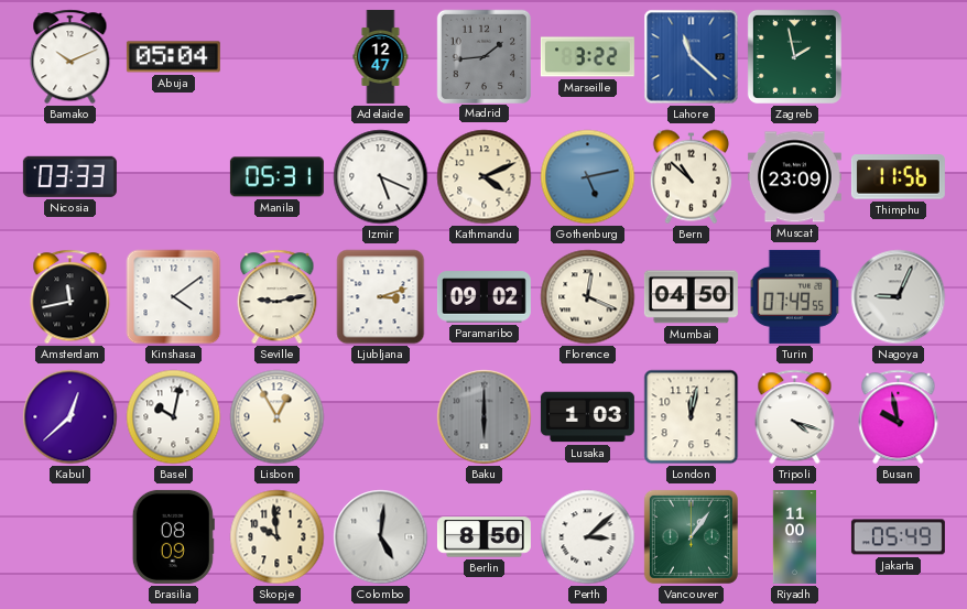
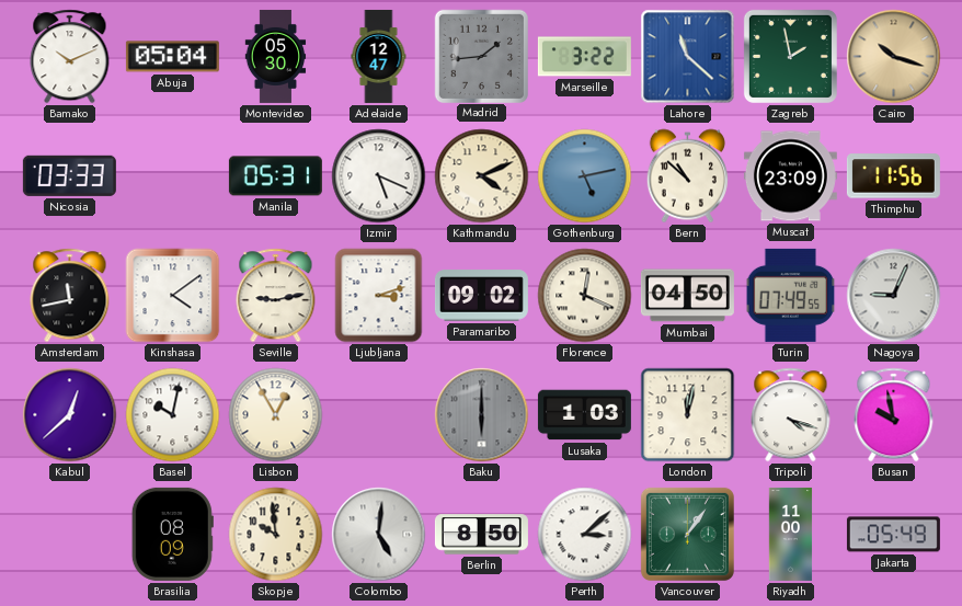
Montevideo: none -> 05:30 (276, 56)
Cairo: none -> 10:18 (894, 57)
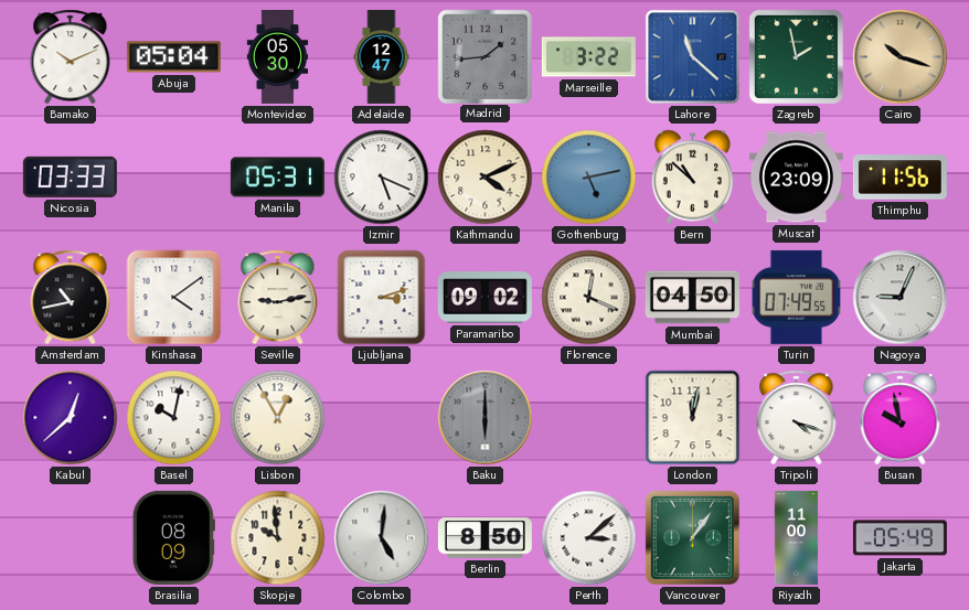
Amsterdam: 11:43 -> 10:43 (71, 298)
Lusaka: 1:03 -> none (584, 415)
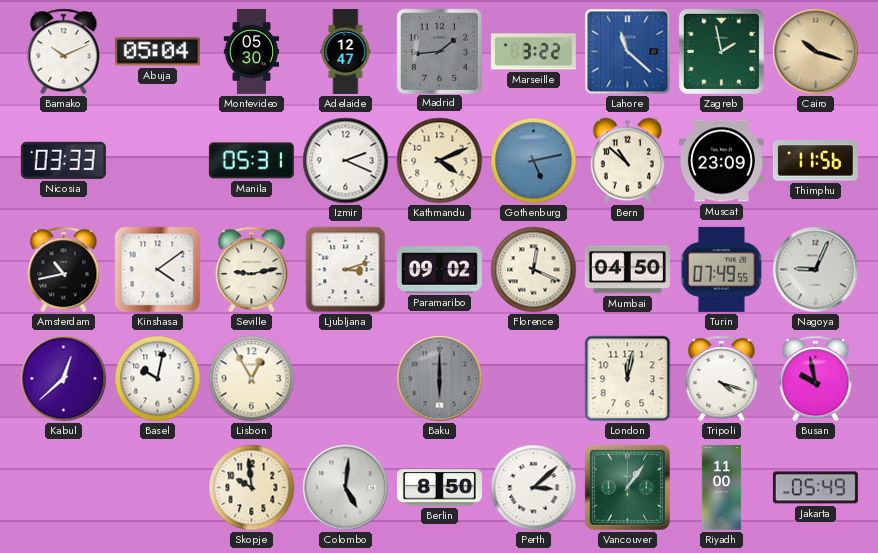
Izmir: 5:19 -> 2:19 (346, 161)
Brasilia: 08:09 -> none (173, 537)
